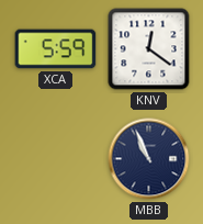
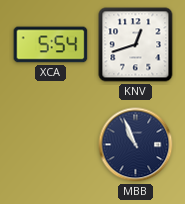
XCA: 5:59 -> 5:54 (51, 45)
KNV: 12:21 -> 12:42 (136, 45)
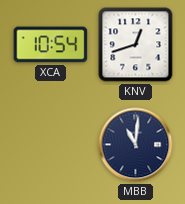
XCA: 5:54 -> 10:54 (51, 45)
MBB: 10:56 -> 11:01 (136, 145)
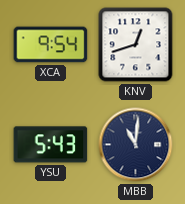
XCA: 10:54 -> 9:54 (51, 45)
YSU: none -> 5:43 (51, 145)
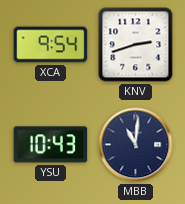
KNV: 12:42 -> 2:42 (136, 45)
YSU: 5:43 -> 10:43 (51, 145)
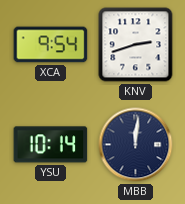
YSU: 10:43 -> 10:14 (51, 145)
MBB: 11:01 -> 12:01 (136, 145)
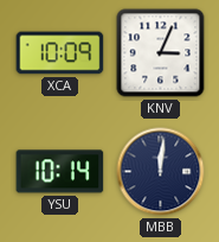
XCA: 9:54 -> 10:09 (60, 53)
KNV: 2:42 -> 3:04 (161, 53)
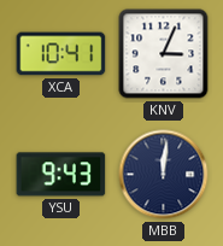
XCA: 10:09 -> 10:41 (61, 54)
YSU: 10:14 -> 9:43 (61, 175)
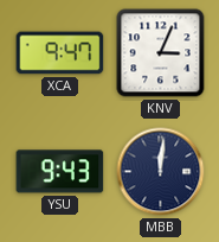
XCA: 10:41 -> 9:47 (60, 53)
